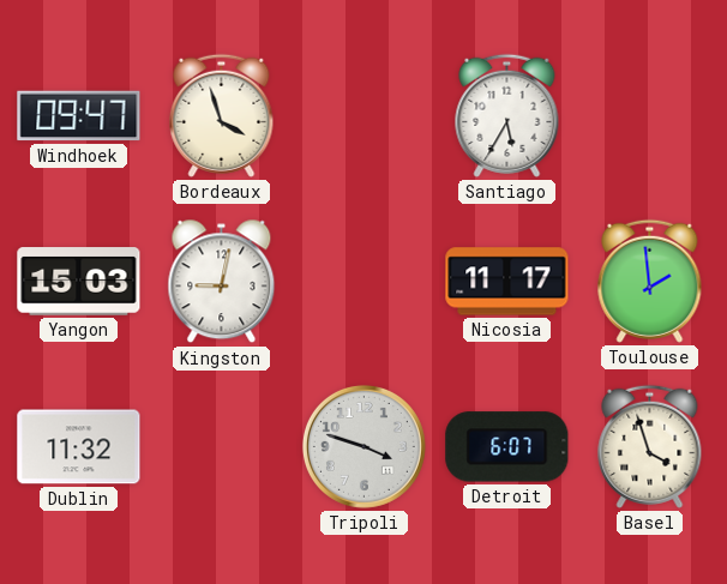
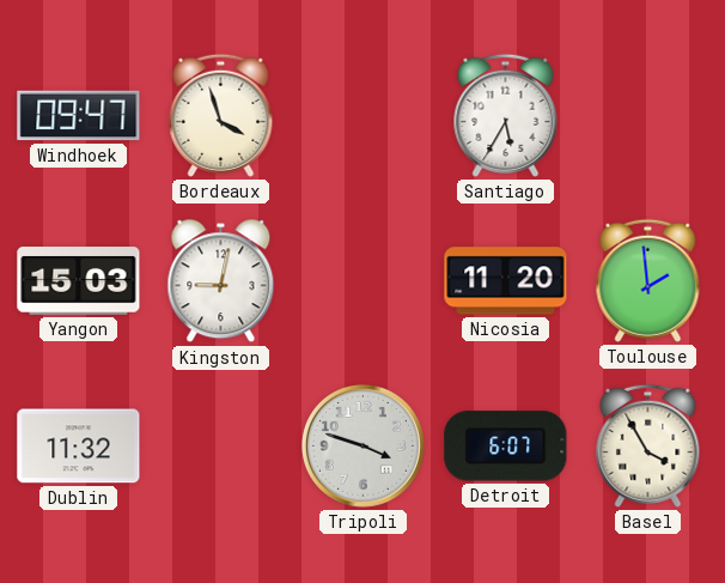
Nicosia: 11:17 -> 11:20 (506, 281)
Basel: 3:57 -> 3:55 (648, 445)
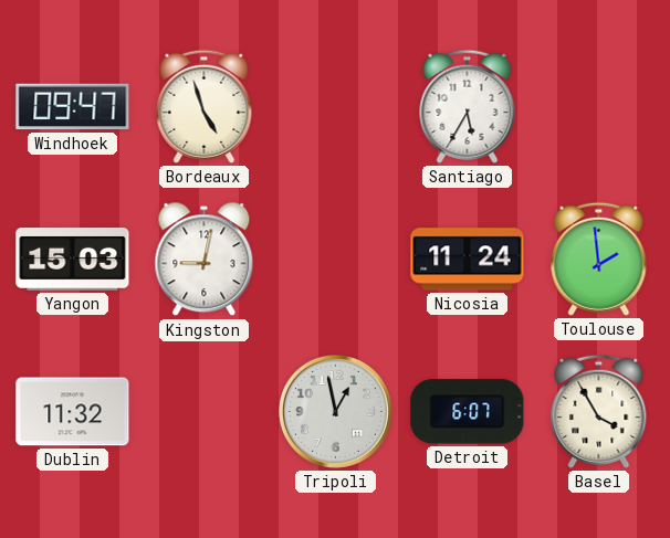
Bordeaux: 3:57 -> 4:57 (205, 106)
Nicosia: 11:20 -> 11:24 (468, 260)
Tripoli: 3:48 -> 12:58 (335, 411)
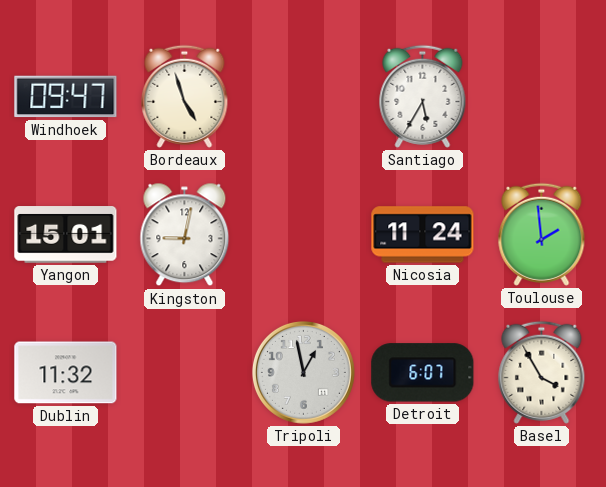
Yangon: 15:03 -> 15:01 (66, 235)
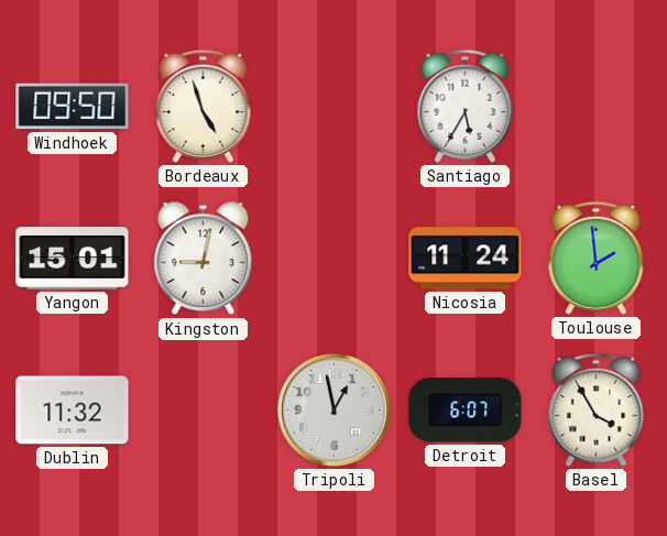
Windhoek: 09:47 -> 09:50 (73, 107)
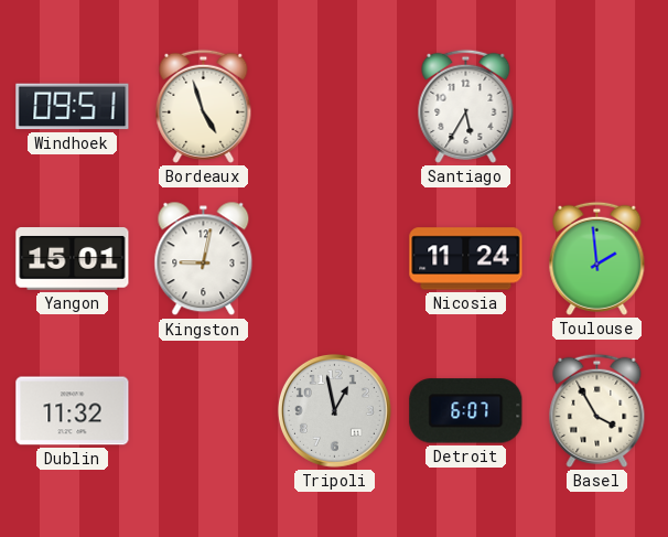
Windhoek: 09:50 -> 09:51 (73, 107)
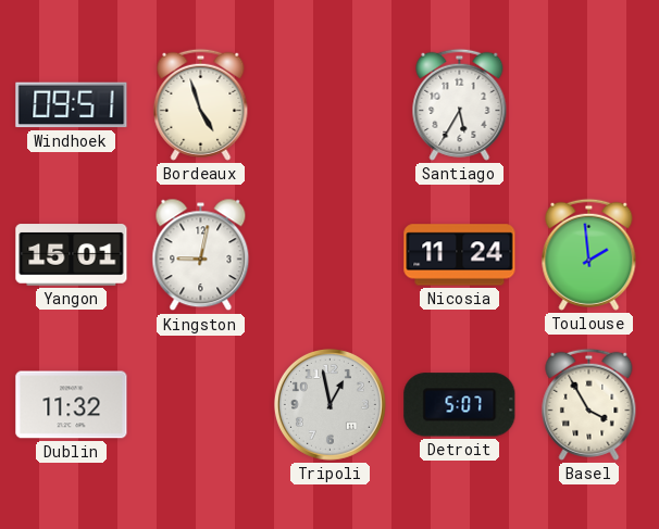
Detroit: 6:07 -> 5:07 (460, 405)
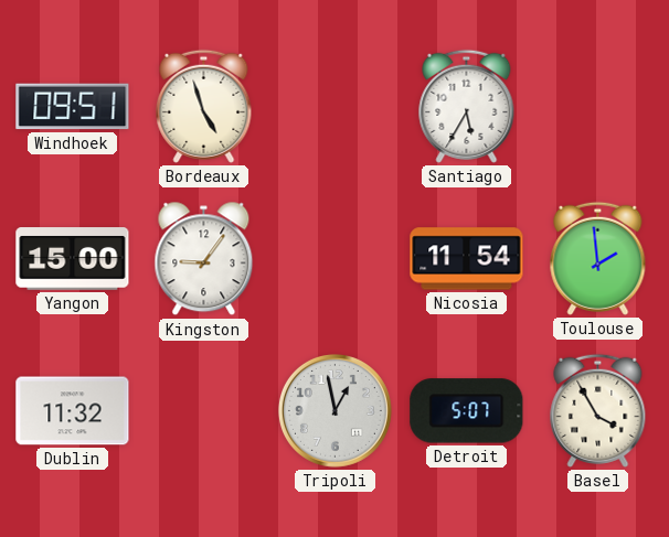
Yangon: 15:01 -> 15:00 (73, 259)
Kingston: 9:02 -> 9:06 (204, 259)
Nicosia: 11:24 -> 11:54 (467, 259)
